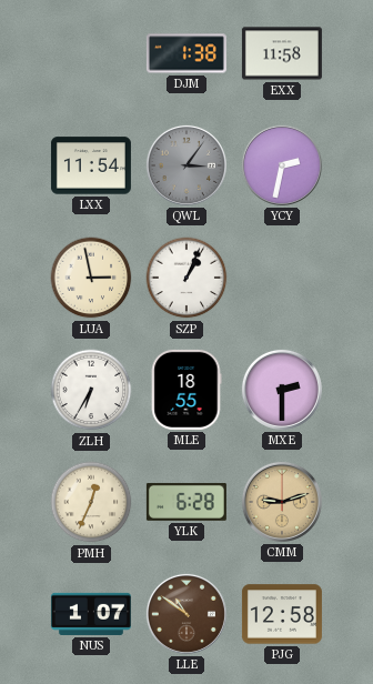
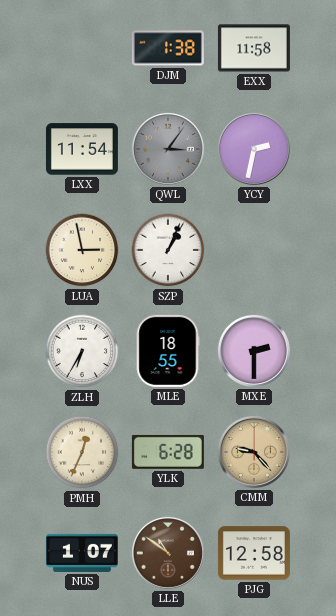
CMM: 9:12 -> 9:23 (254, 452)
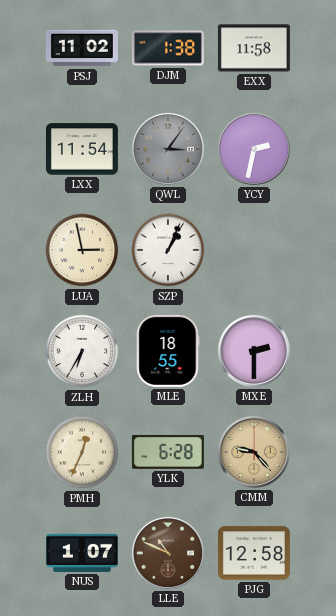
PSJ: none -> 11:02 (82, 48)
LLE: 10:51 -> 10:49 (168, 553)
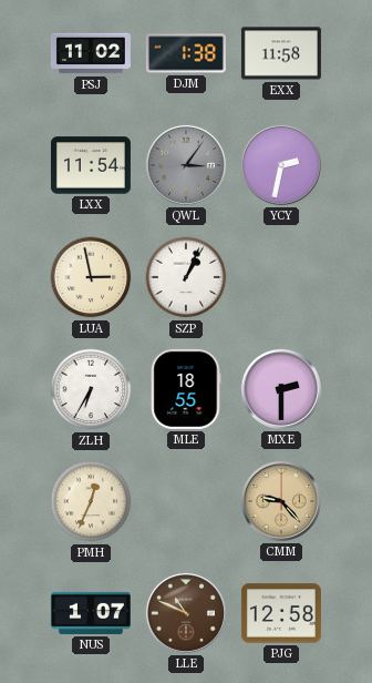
YLK: 6:28 -> none (168, 452)
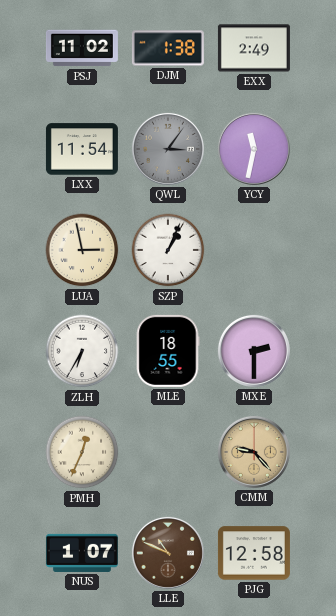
EXX: 11:58 -> 2:49 (254, 48)
YCY: 2:32 -> 11:32 (254, 149)
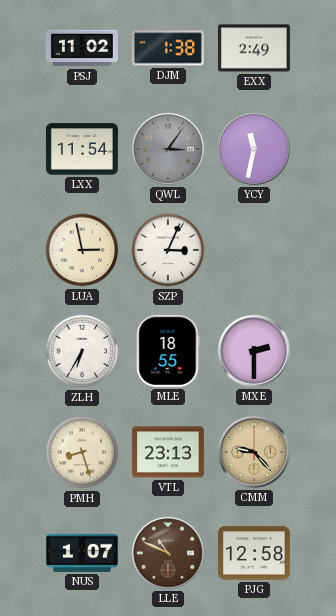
SZP: 1:04 -> 3:04 (168, 250)
PMH: 12:34 -> 8:27 (82, 452)
VTL: none -> 23:13 (168, 452)
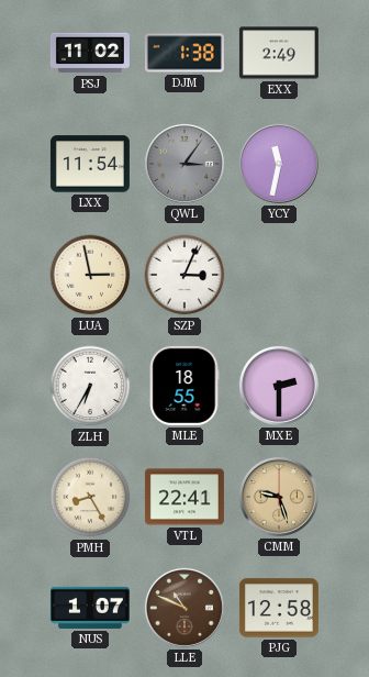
PMH: 8:27 -> 8:25 (90, 497)
VTL: 23:13 -> 22:41 (185, 497)
CMM: 9:23 -> 9:27 (279, 497)
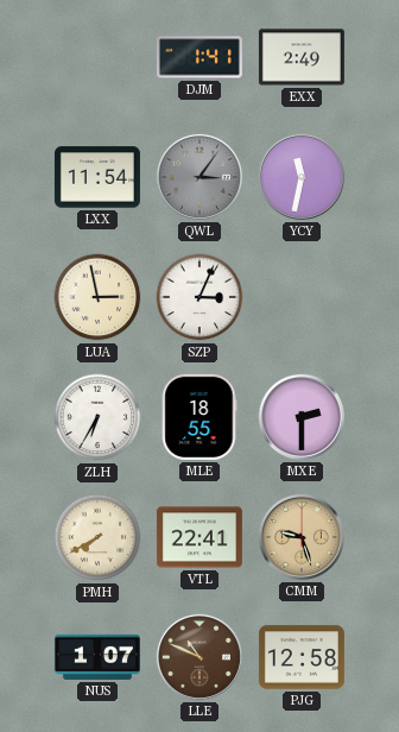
PSJ: 11:02 -> none (90, 53)
DJM: 1:38 -> 1:41 (199, 57)
PMH: 8:25 -> 7:40 (97, 537)
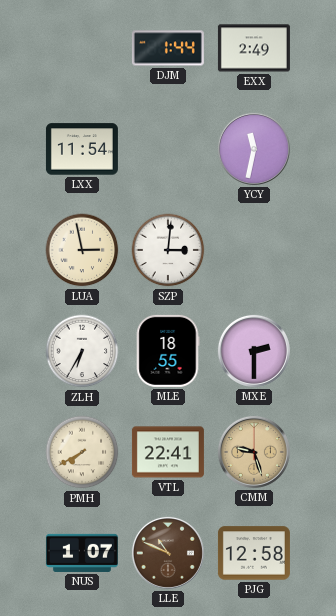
DJM: 1:41 -> 1:44 (168, 48)
QWL: 3:06 -> none (199, 177)
SZP: 3:04 -> 3:01 (168, 250)
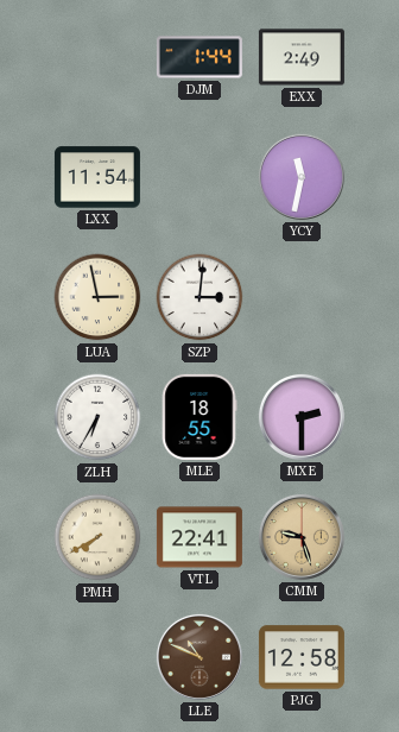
NUS: 1:07 -> none (82, 553)
